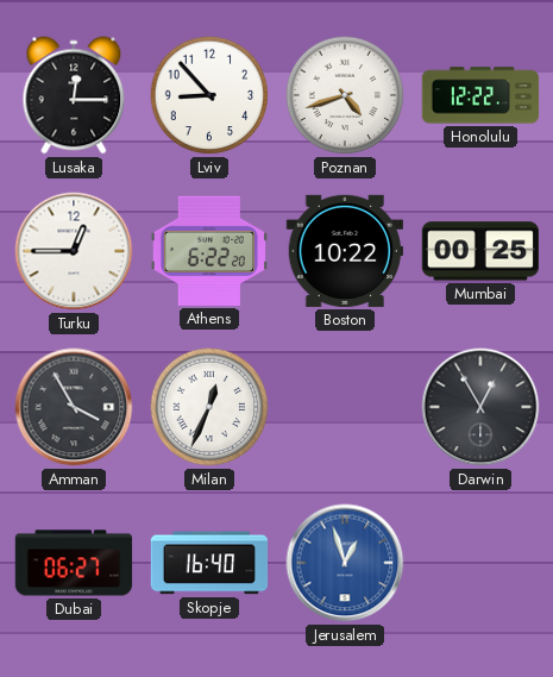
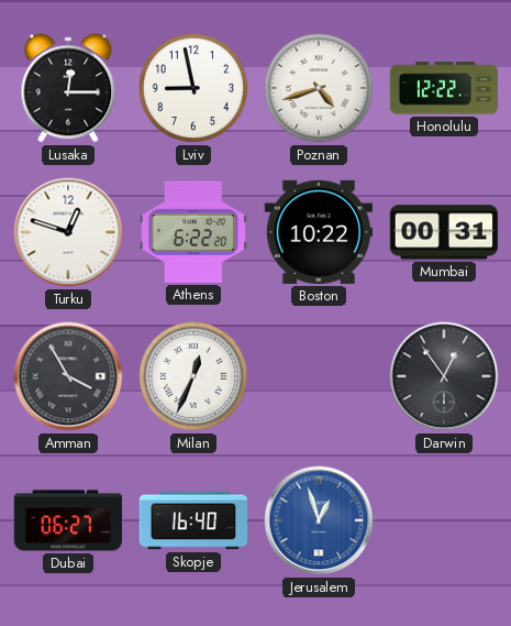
Lviv: 8:53 -> 8:58 (193, 88)
Turku: 12:45 -> 12:48 (68, 232)
Mumbai: 00:25 -> 00:31 (443, 232)
Darwin: 12:55 -> 12:54 (444, 376)
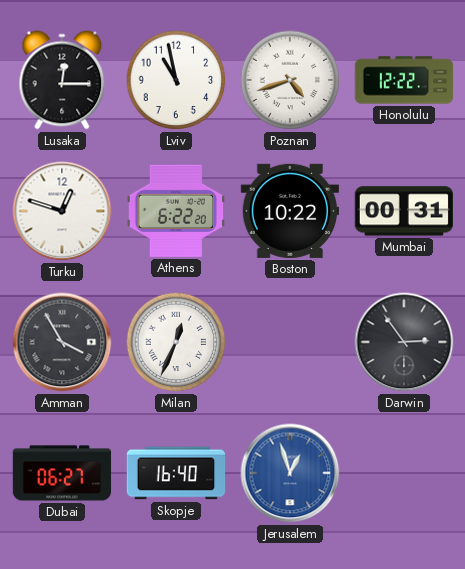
Lviv: 8:58 -> 10:58 (176, 80)
Darwin: 12:54 -> 2:54 (404, 342)
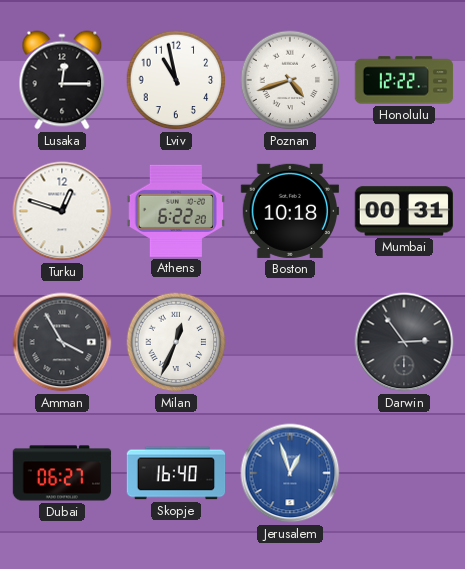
Boston: 10:22 -> 10:18 (289, 211)
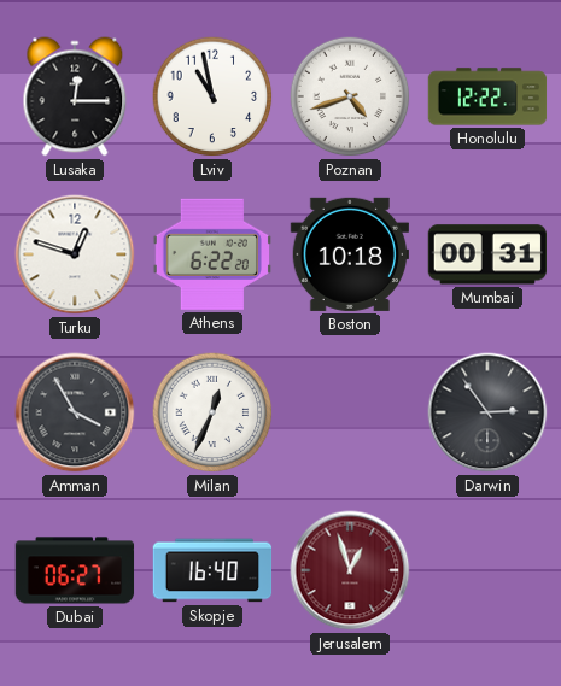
Jerusalem dial: blue -> burgundy (350, 570)
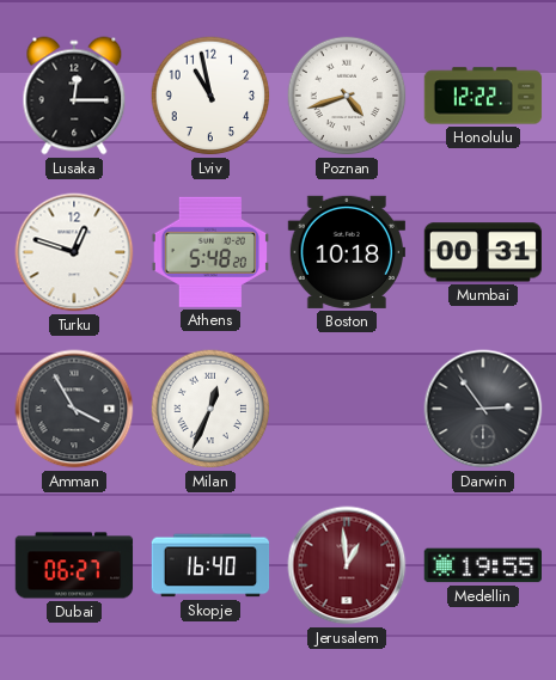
Athens: 6:22 -> 5:48 (209, 252)
Jerusalem: 12:57 -> 12:59 (347, 565)
Medellin: none -> 19:55 (483, 565)
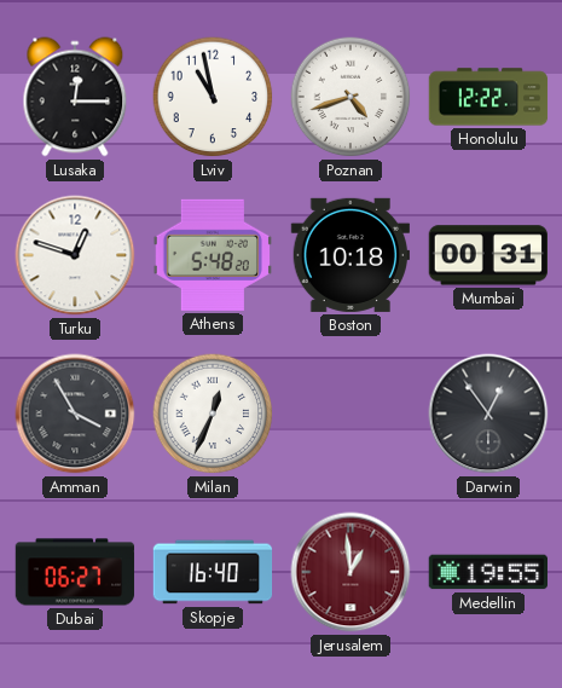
Darwin: 2:54 -> 12:54 (488, 414)
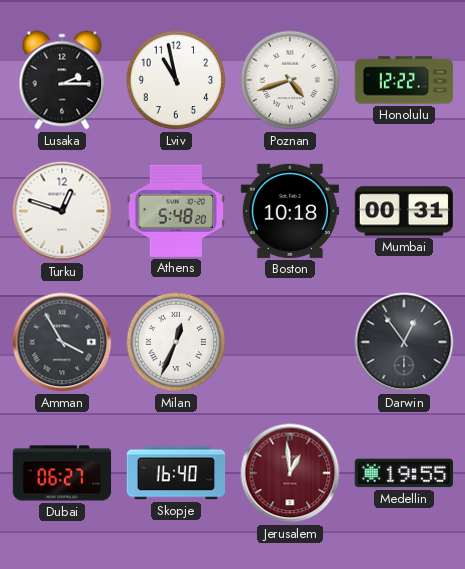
Lusaka: 12:15 -> 2:15 (62, 80)
